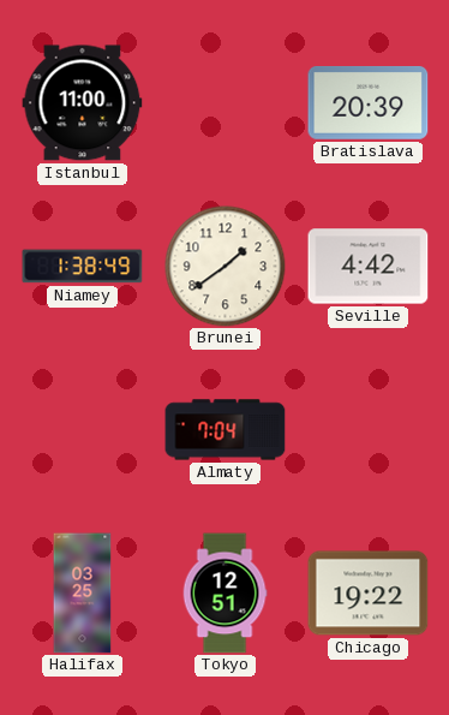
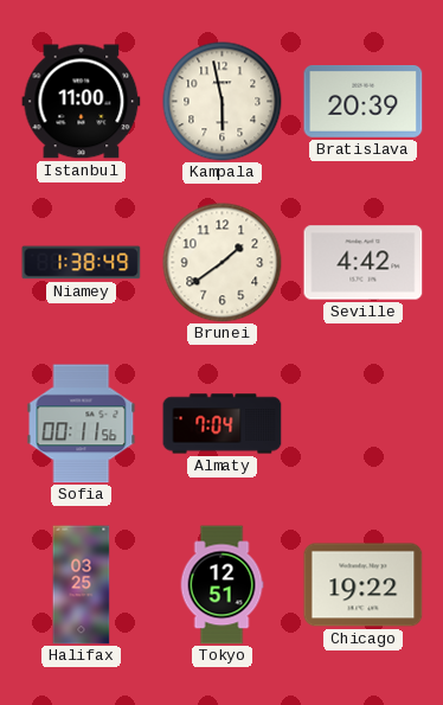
Kampala: none -> 5:58 (223, 102)
Sofia: none -> 00:11 (82, 424)
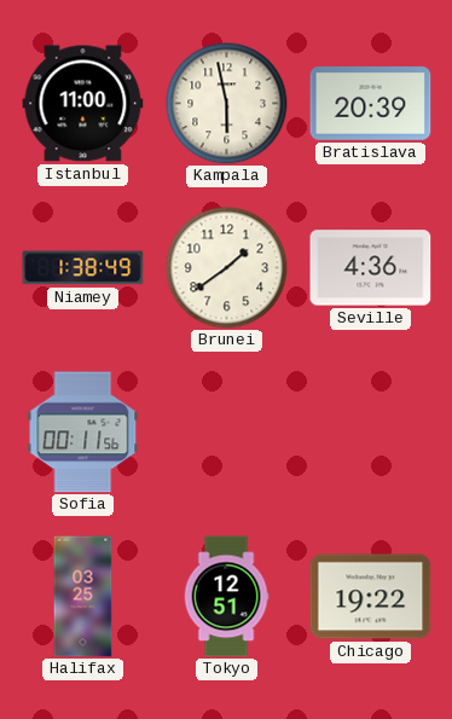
Seville: 4:42 -> 4:36 (371, 268)
Almaty: 7:04 -> none (223, 424)
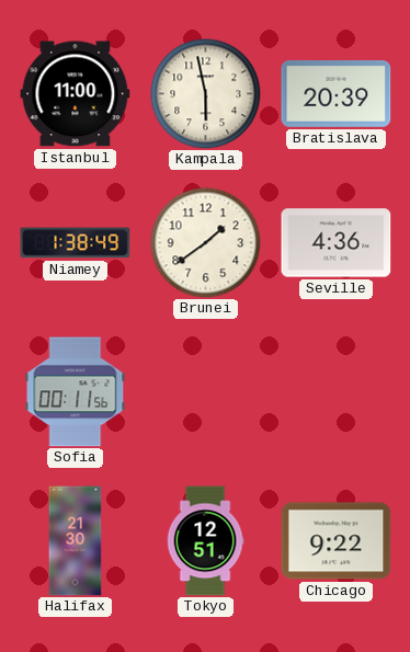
Halifax: 03:25 -> 21:30 (76, 541)
Chicago: 19:22 -> 9:22 (337, 541)
